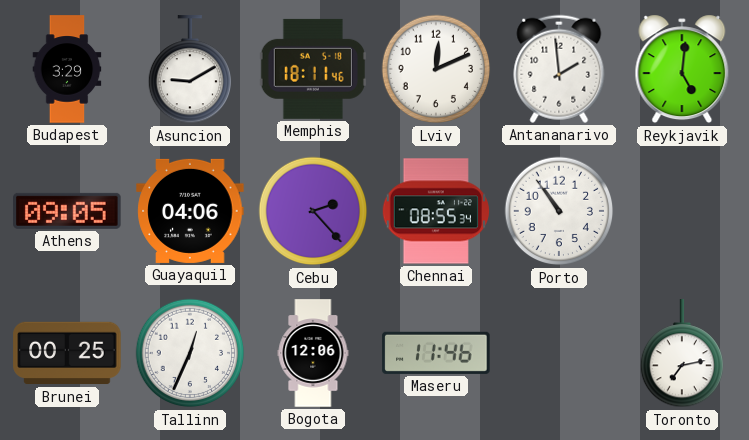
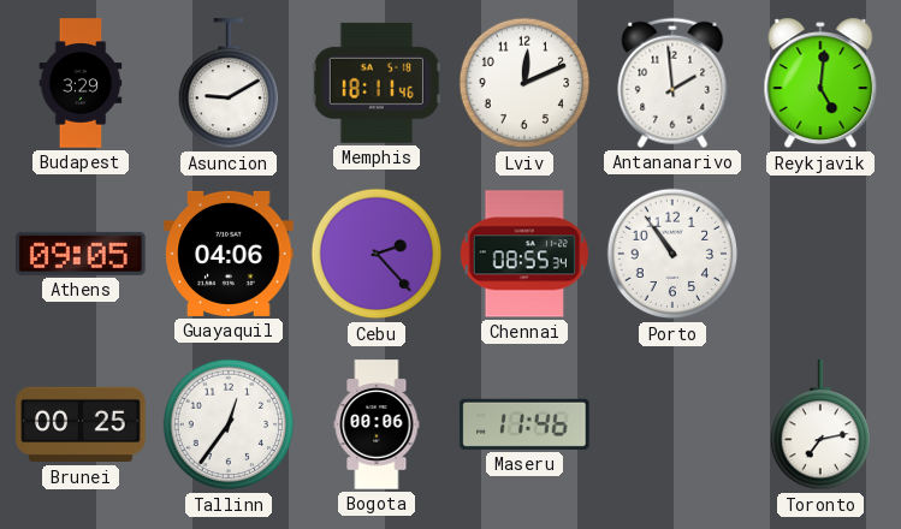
Tallinn: 12:34 -> 12:36 (229, 424)
Bogota: 12:06 -> 00:06 (377, 424)
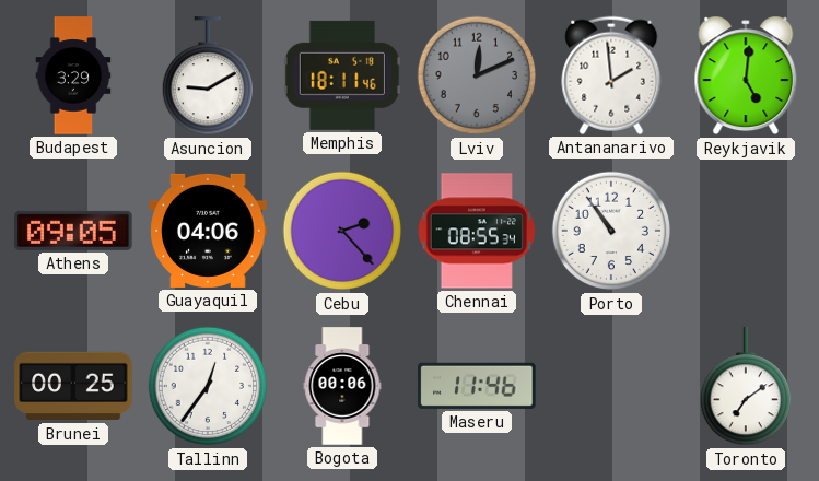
Lviv dial: white -> grey (477, 75)
Toronto: 7:13 -> 7:09 (745, 387)
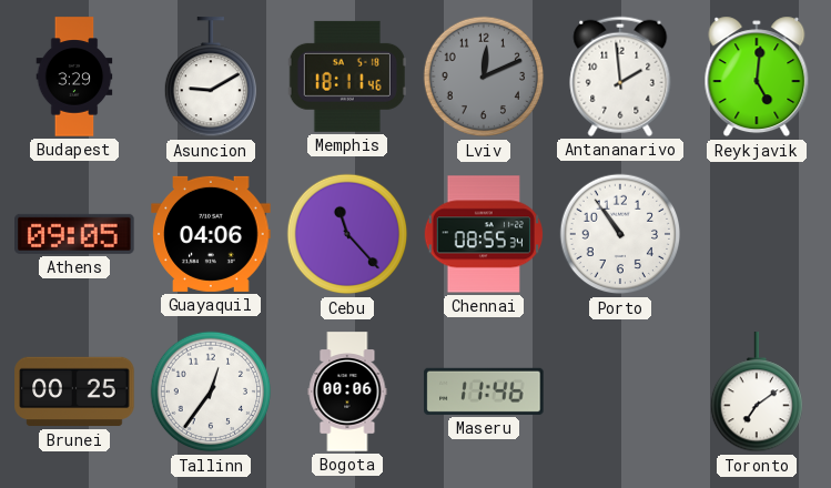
Cebu: 2:23 -> 11:23 (347, 234)
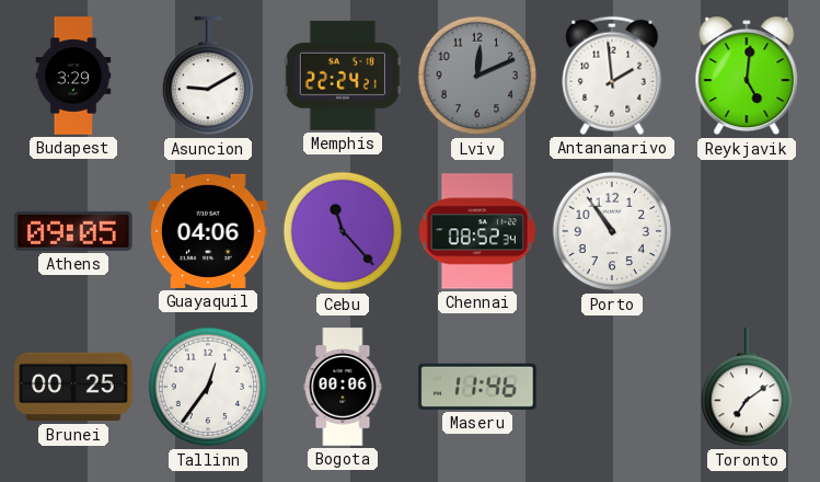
Memphis: 18:11 -> 22:24 (343, 76)
Chennai: 08:55 -> 08:52 (477, 231)
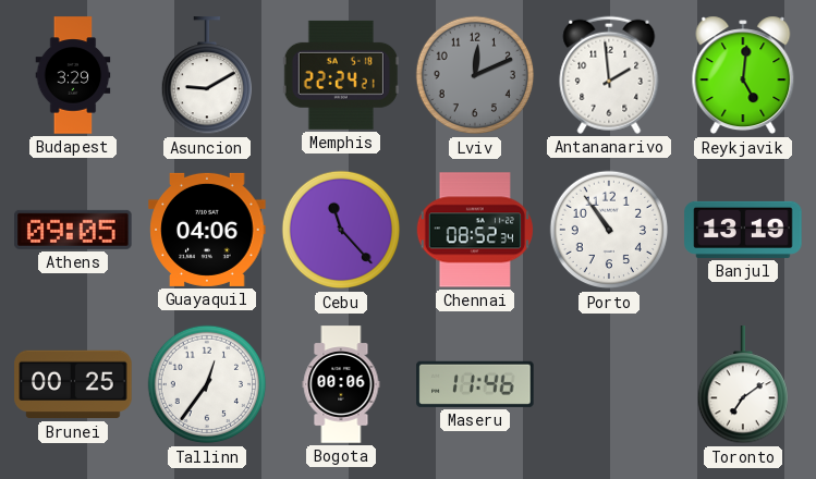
Banjul: none -> 13:19 (743, 230)
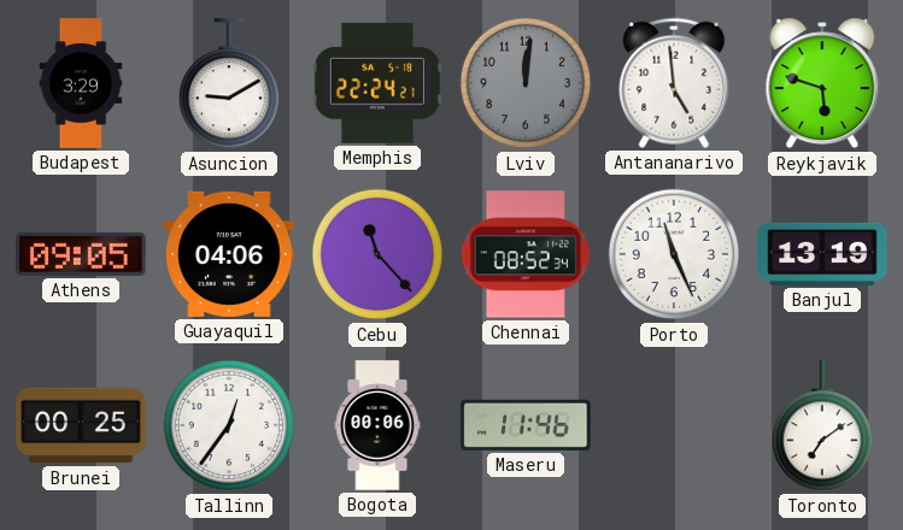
Lviv: 12:11 -> 12:01 (526, 83)
Antananarivo: 1:59 -> 4:59 (674, 83)
Reykjavik: 5:01 -> 5:48 (822, 83)
Porto: 10:54 -> 11:26 (674, 254)
